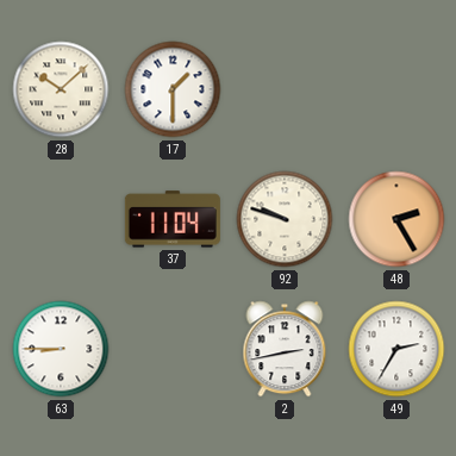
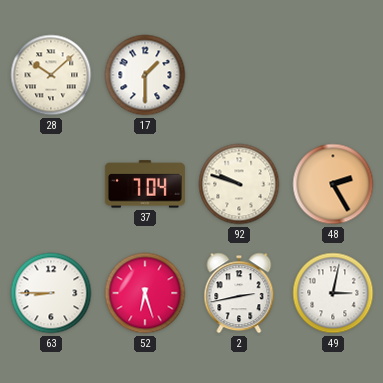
37: 11:04 -> 7:04 (145, 184)
52: none -> 6:27 (145, 293)
49: 2:35 -> 3:02 (333, 293)
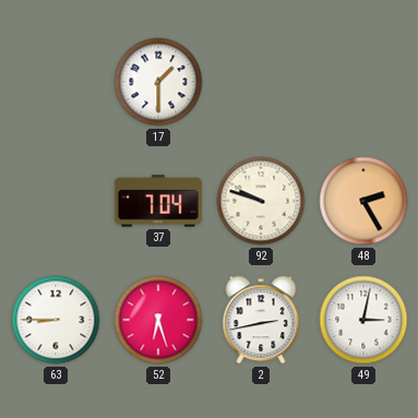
28: 10:08 -> none (51, 75)
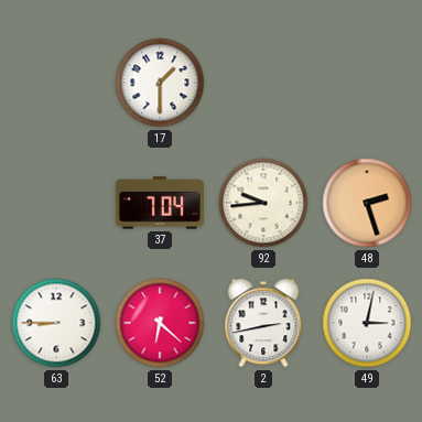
92: 9:48 -> 9:44 (263, 203)
48: 2:25 -> 2:27 (367, 203)
52: 6:27 -> 6:22 (160, 323)
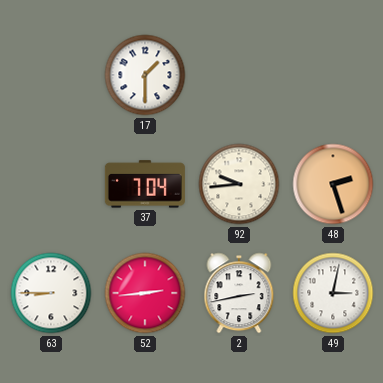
52: 6:22 -> 2:44 (145, 293)
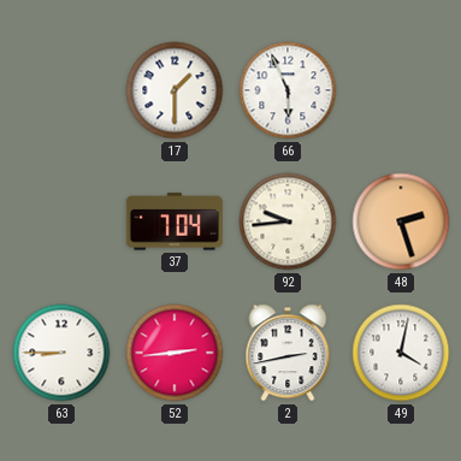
66: none -> 5:56 (288, 90)
49: 3:02 -> 4:02 (401, 353)
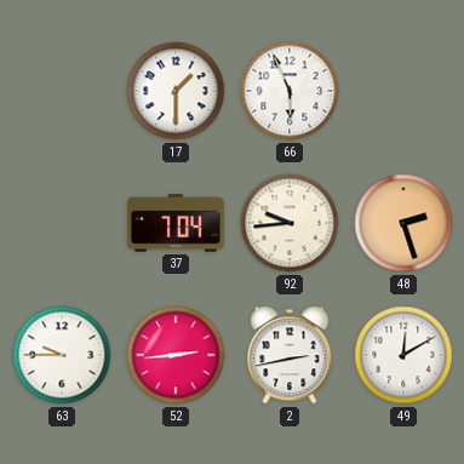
63: 8:45 -> 9:45 (62, 355)
49: 4:02 -> 12:10 (403, 355)
